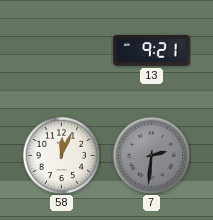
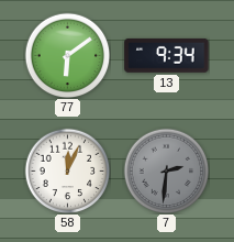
77: none -> 6:09 (67, 55)
13: 9:21 -> 9:34 (167, 55)
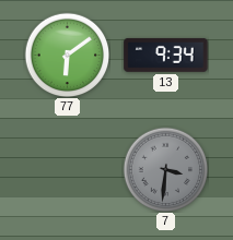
58: 12:04 -> none (67, 170)
7: 2:31 -> 3:31 (165, 169)
